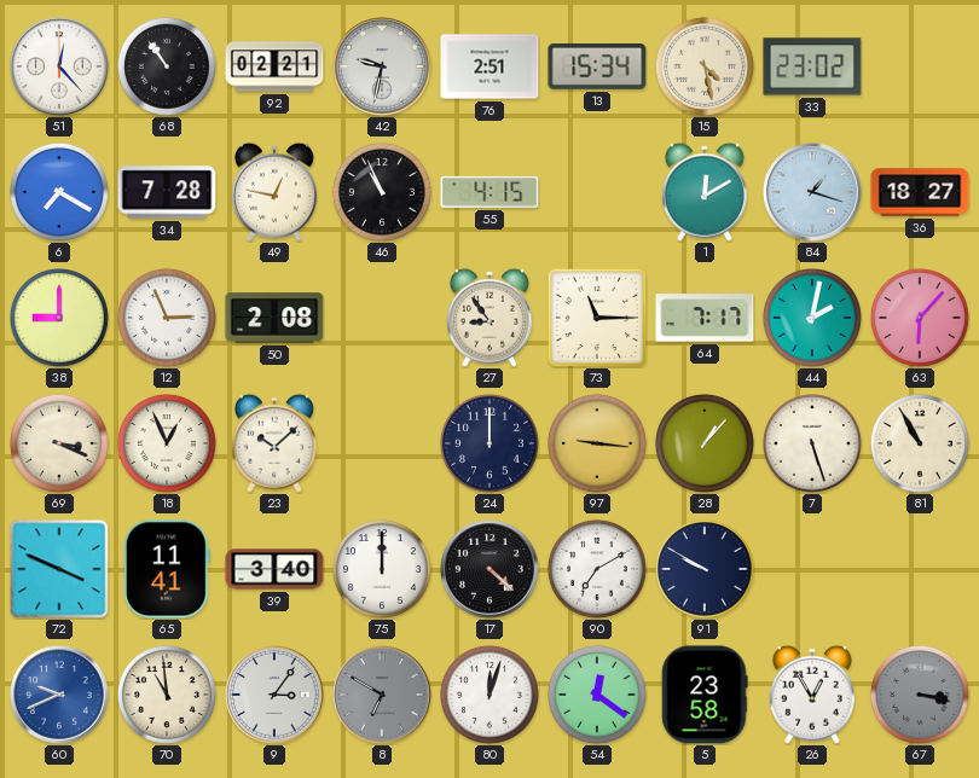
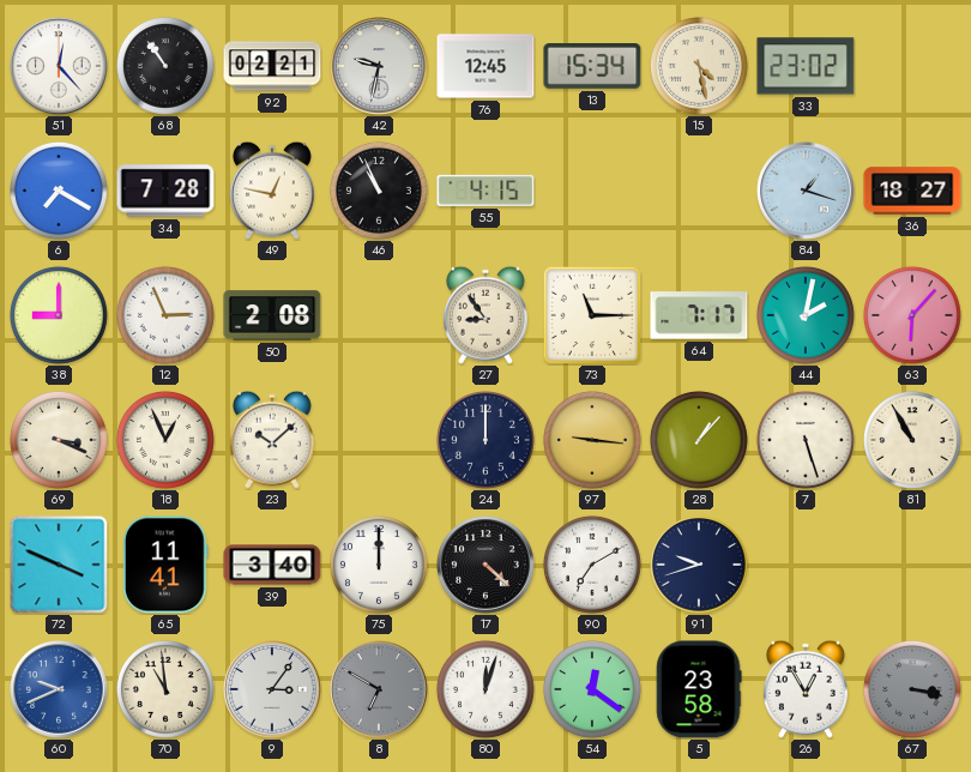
76: 2:51 -> 12:45 (486, 66)
1: 12:10 -> none (705, 192)
91: 9:50 -> 9:42 (699, 565)
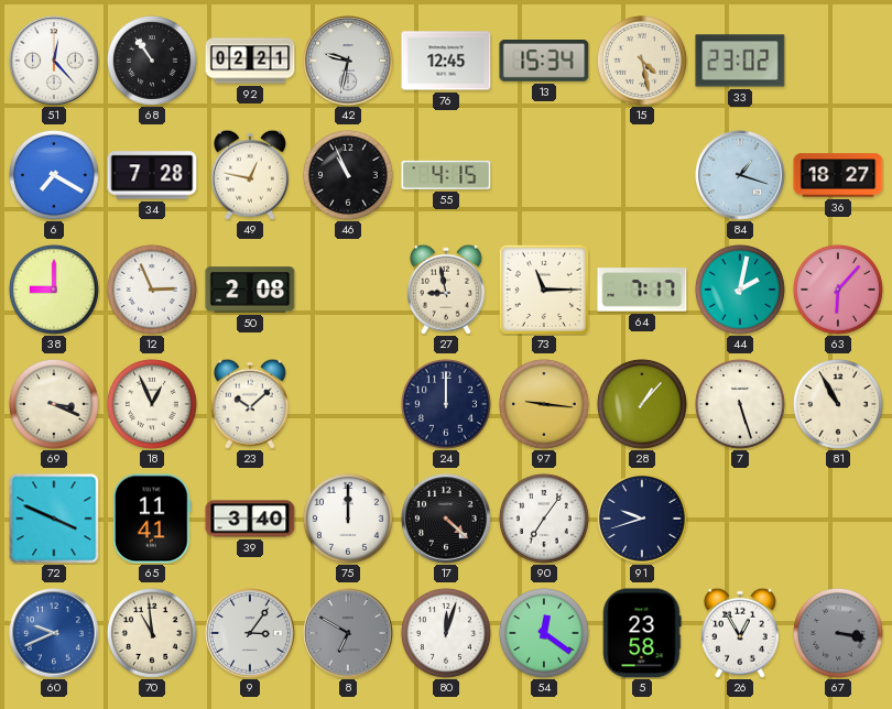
27: 8:54 -> 8:58 (446, 290)
90: 7:10 -> 7:06 (544, 519)
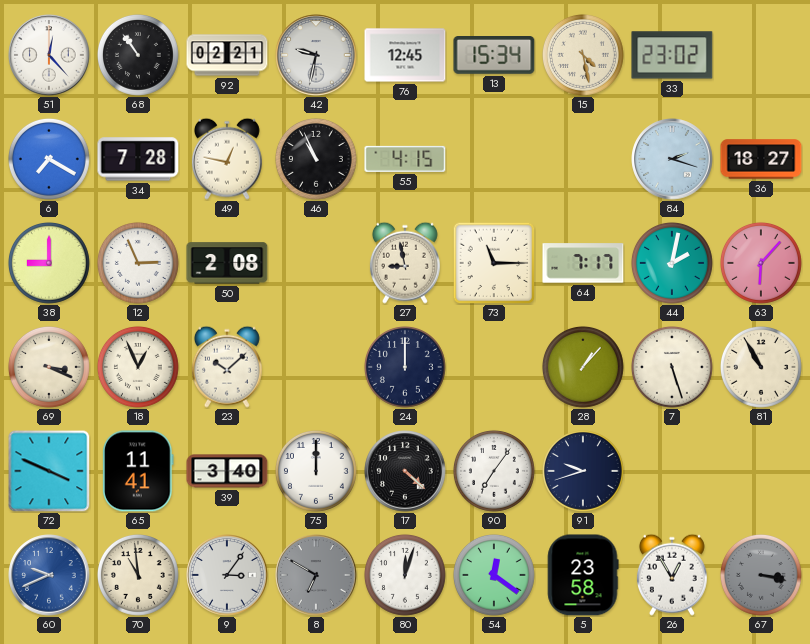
84: 1:18 -> 2:18 (672, 159)
97: 9:16 -> none (544, 404)
